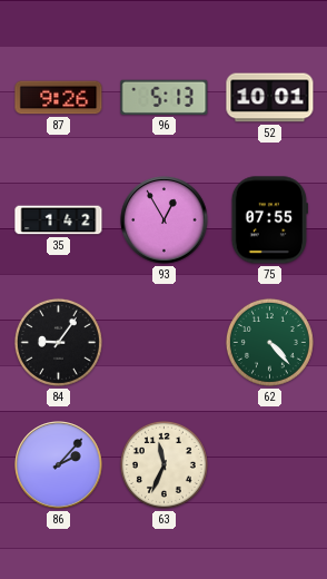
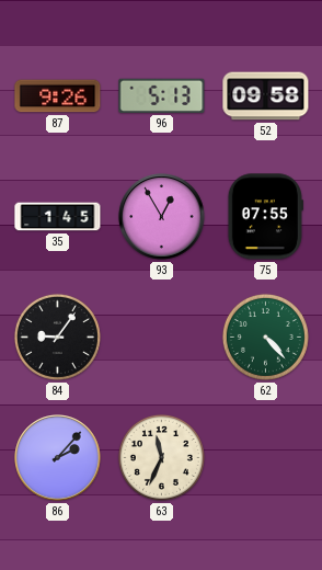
52: 10:01 -> 09:58 (266, 96)
35: 1:42 -> 1:45 (58, 217)
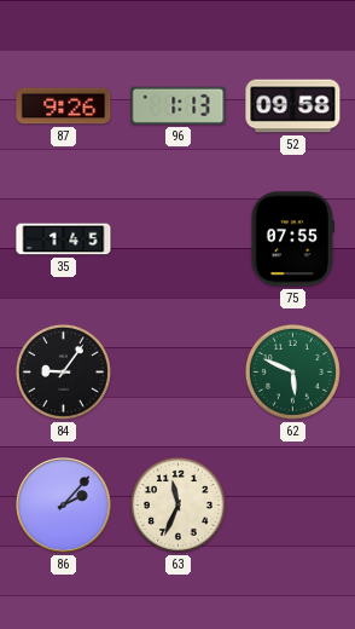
96: 5:13 -> 1:13 (179, 105)
93: 12:55 -> none (162, 217)
62: 4:23 -> 5:49 (292, 371)
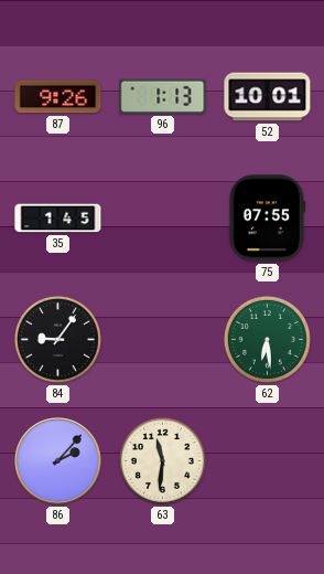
52: 09:58 -> 10:01 (268, 97)
62: 5:49 -> 6:29 (267, 339)
63: 11:34 -> 11:31 (162, 460)
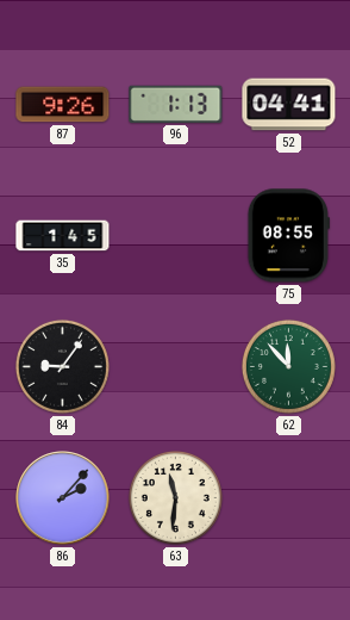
52: 10:01 -> 04:41 (289, 105)
75: 07:55 -> 08:55 (288, 236)
62: 6:29 -> 11:53 (288, 366)
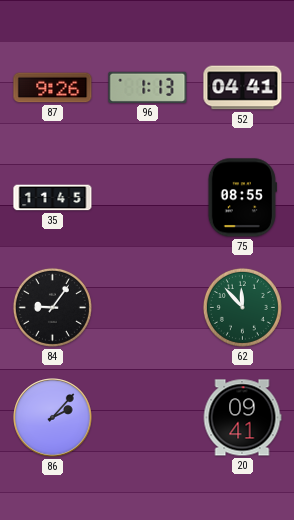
35: 1:45 -> 11:45 (53, 198)
63: 11:31 -> none (175, 497)
20: none -> 09:41 (242, 418)
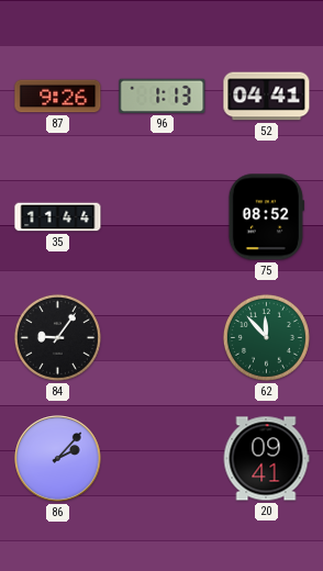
35: 11:45 -> 11:44 (58, 217)
75: 08:55 -> 08:52 (266, 217)
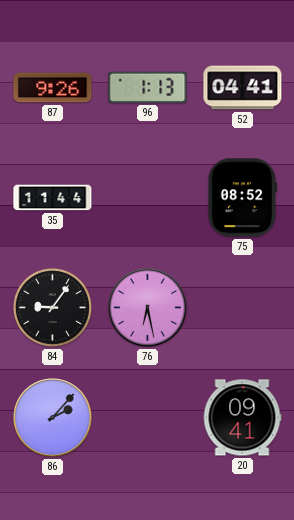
76: none -> 6:28 (148, 308)
62: 11:53 -> none (266, 337)
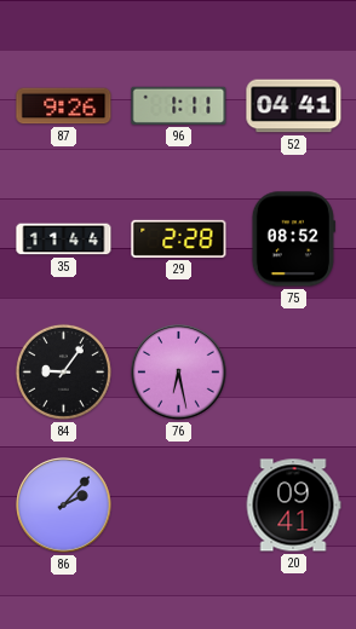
96: 1:13 -> 1:11 (179, 105)
29: none -> 2:28 (179, 238)
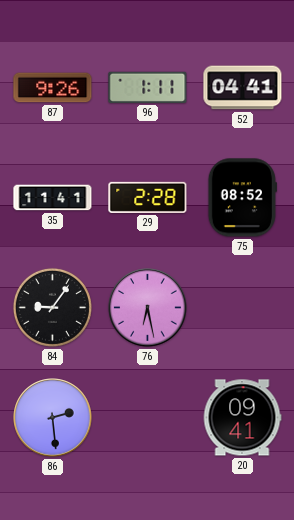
35: 11:44 -> 11:41 (53, 198)
86: 2:07 -> 2:29 (53, 418)
